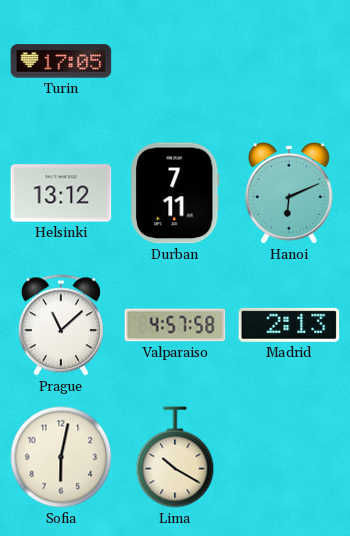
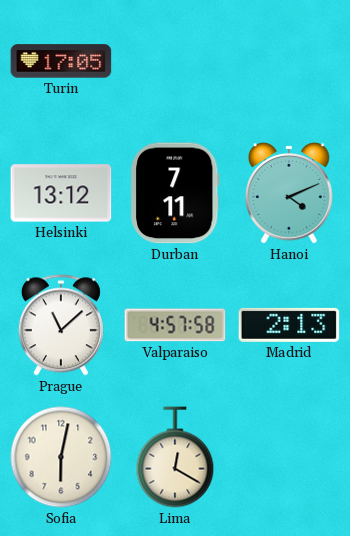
Hanoi: 6:11 -> 4:11 (290, 193)
Lima: 10:20 -> 12:20 (175, 457)
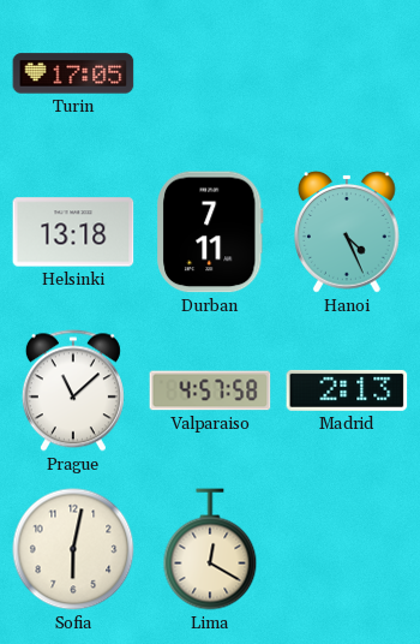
Helsinki: 13:12 -> 13:18 (73, 232)
Hanoi: 4:11 -> 4:26 (348, 232)
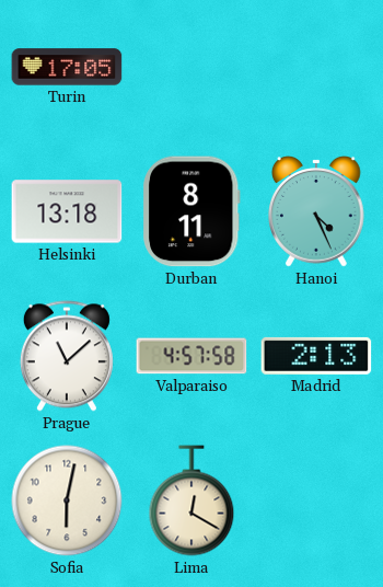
Durban: 7:11 -> 8:11 (193, 211)
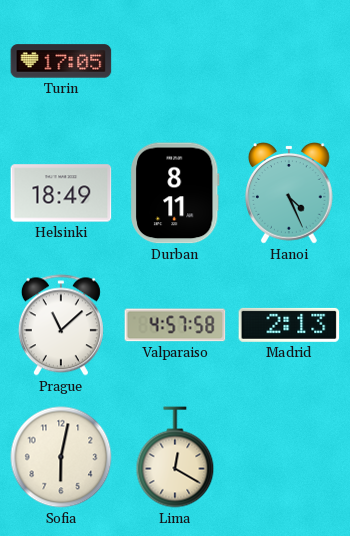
Helsinki: 13:18 -> 18:49 (61, 193)
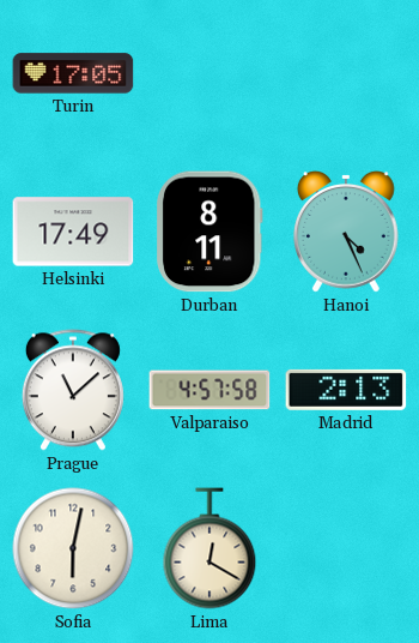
Helsinki: 18:49 -> 17:49 (73, 232)
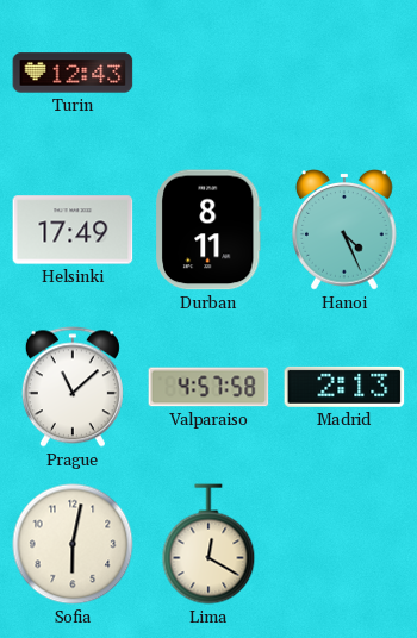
Turin: 17:05 -> 12:43 (73, 73)
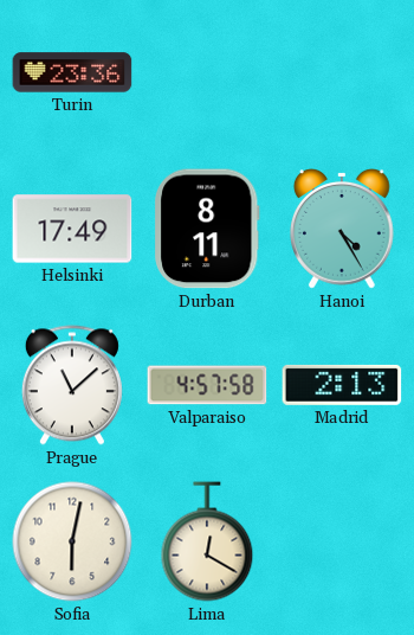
Turin: 12:43 -> 23:36 (72, 72)
Hanoi: 4:26 -> 4:25 (343, 229)
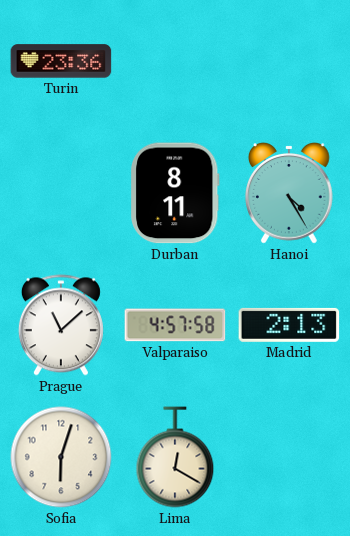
Helsinki: 17:49 -> none (72, 229)
Sofia: 6:02 -> 6:03 (61, 457)
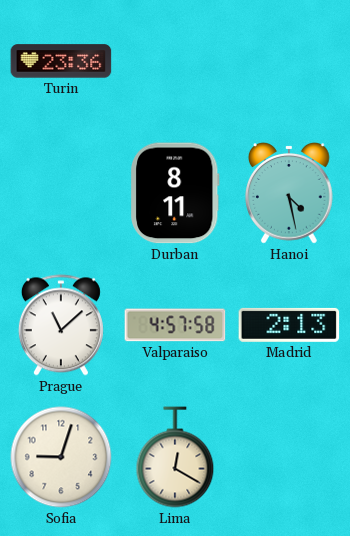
Hanoi: 4:25 -> 4:28 (290, 193)
Sofia: 6:03 -> 9:03 (61, 457)
